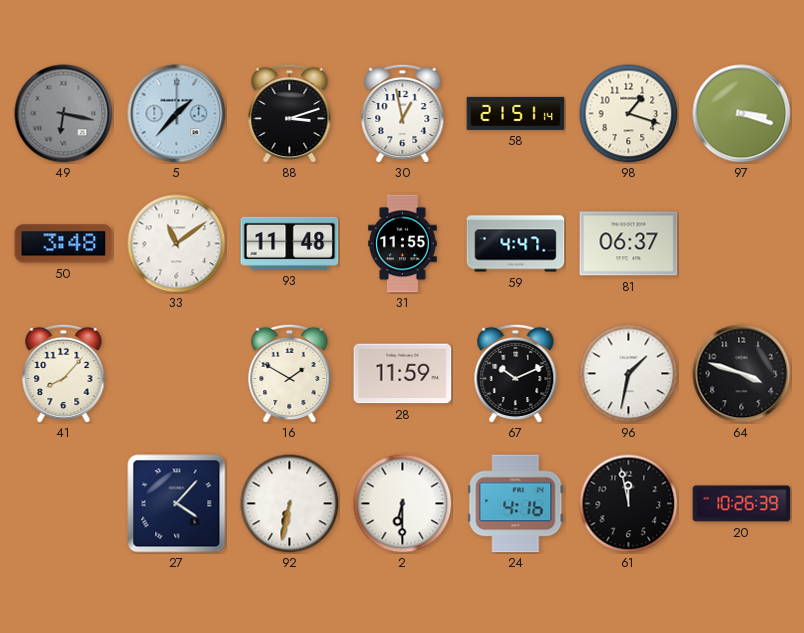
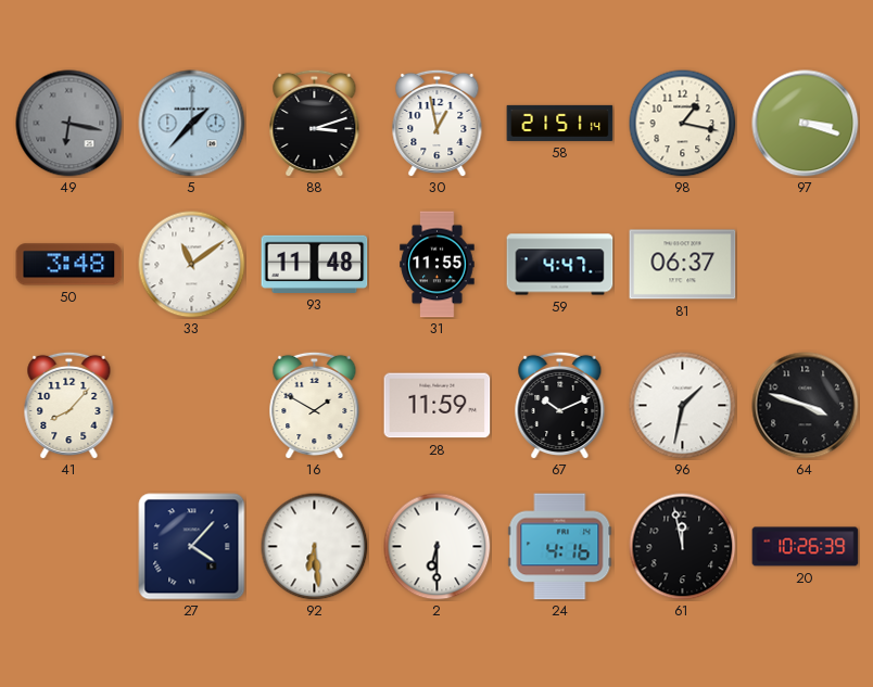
98: 1:18 -> 1:17 (683, 124)
92: 6:32 -> 6:29 (315, 547)
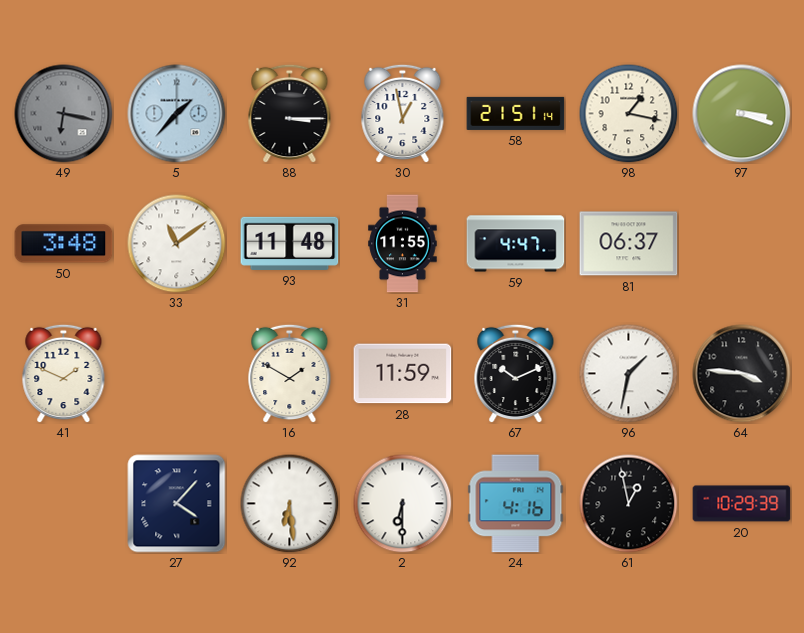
88: 3:12 -> 3:15 (290, 113)
41: 8:07 -> 1:49 (64, 373)
64: 3:48 -> 3:46 (742, 374)
61: 11:58 -> 12:58 (629, 504)
20: 10:26 -> 10:29 (742, 504)
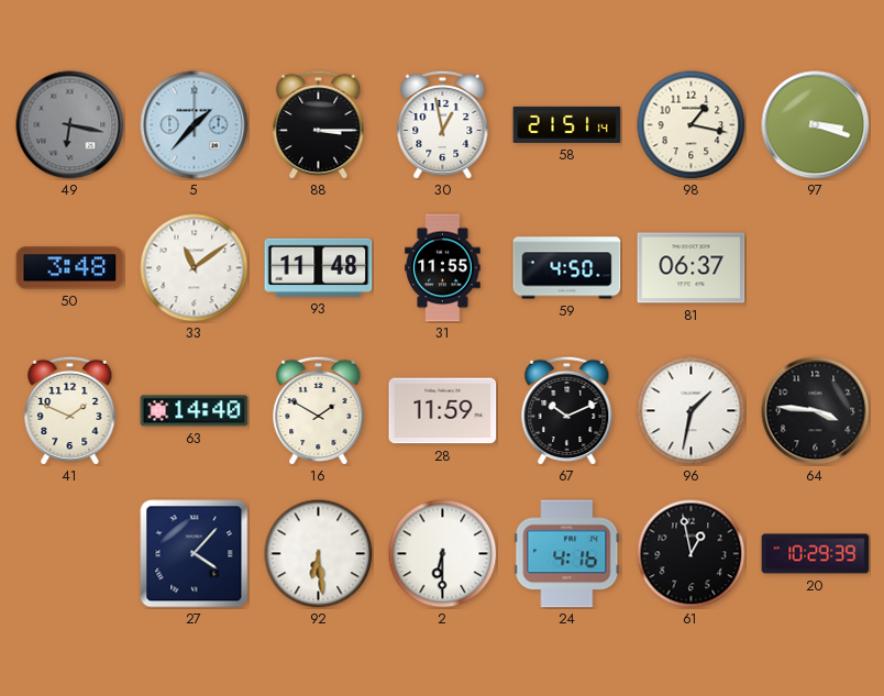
59: 4:47 -> 4:50 (567, 268)
63: none -> 14:40 (195, 411)
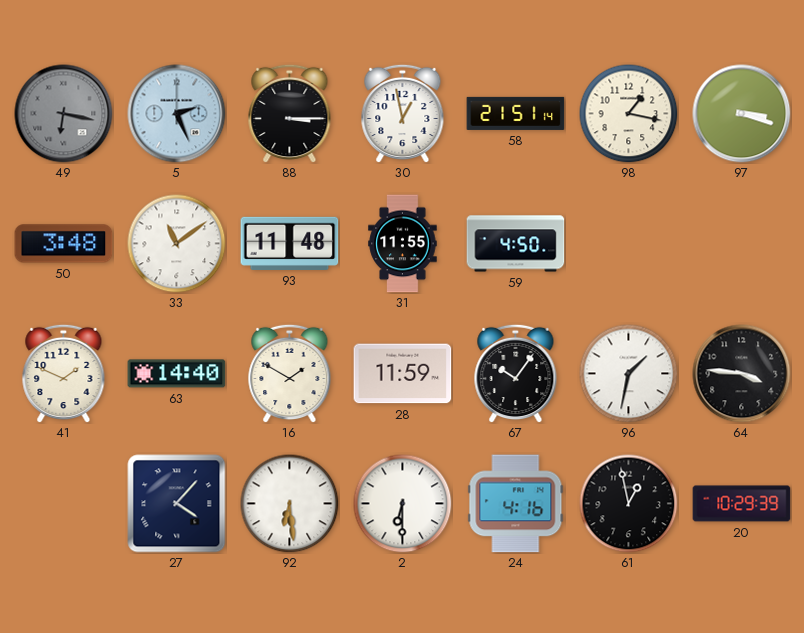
5: 1:37 -> 2:26 (177, 114)
81: 06:37 -> none (692, 268)
67: 10:11 -> 10:06 (516, 373)
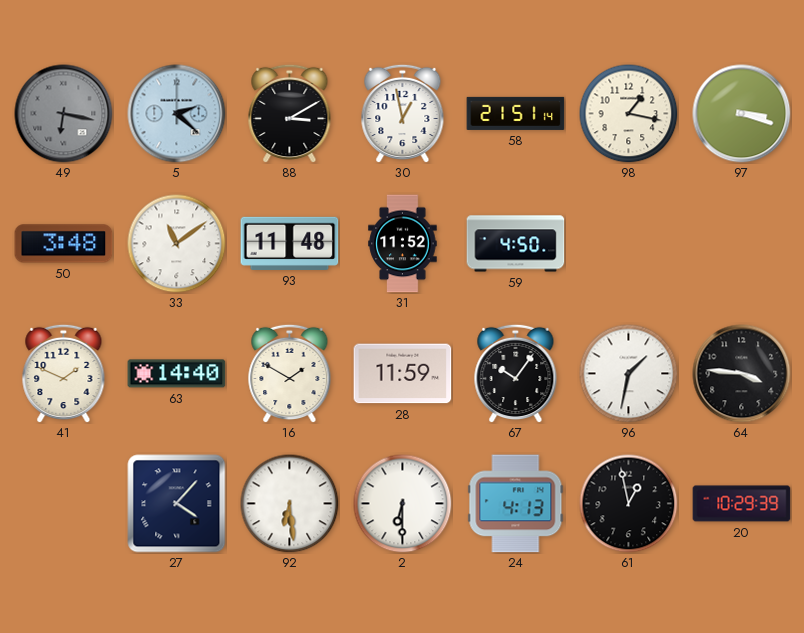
5: 2:26 -> 2:22 (177, 114)
88: 3:15 -> 3:10 (290, 113)
31: 11:55 -> 11:52 (403, 244)
24: 4:16 -> 4:13 (516, 504)
